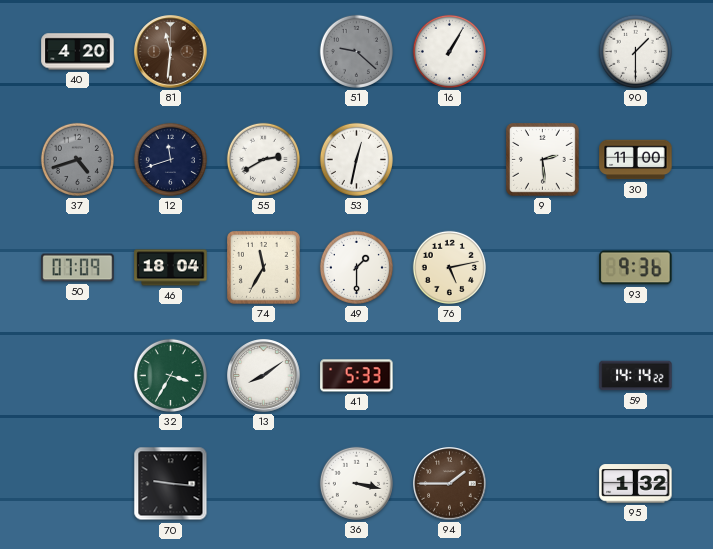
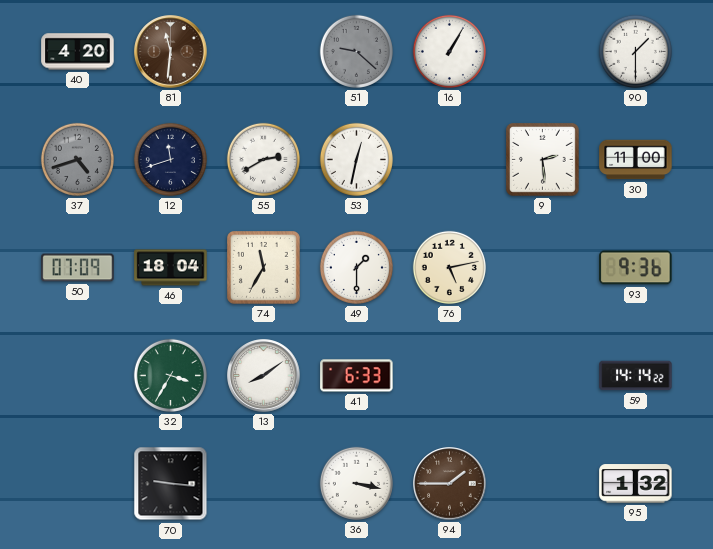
41: 5:33 -> 6:33 (357, 376)
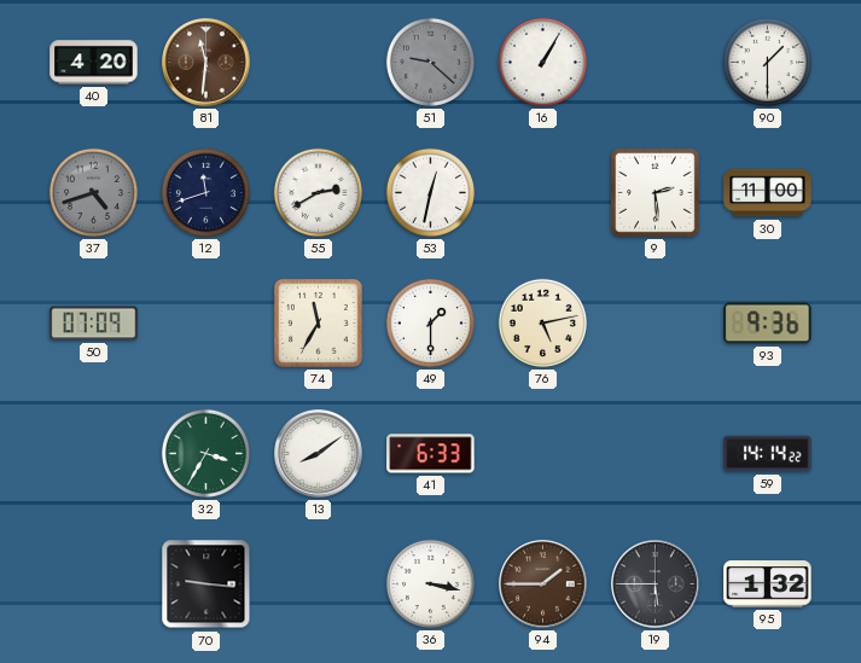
46: 18:04 -> none (171, 268)
19: none -> 5:45 (656, 585)
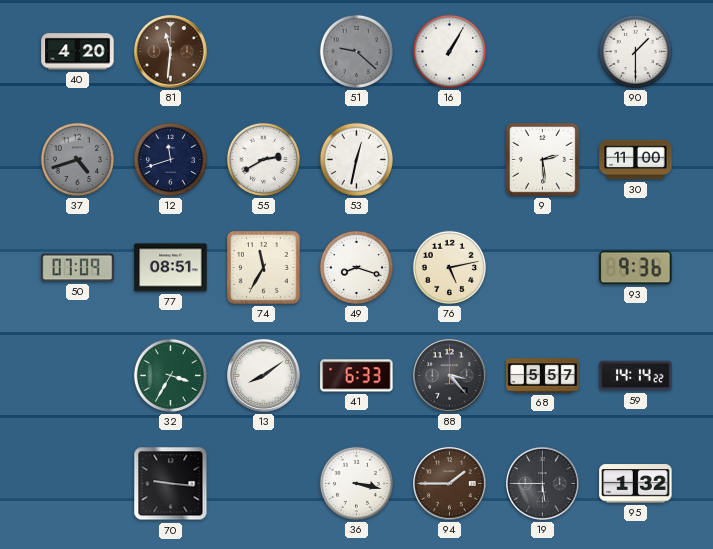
77: none -> 08:51 (171, 268)
49: 1:30 -> 8:18 (356, 267)
88: none -> 3:23 (450, 376)
68: none -> 5:57 (543, 376)
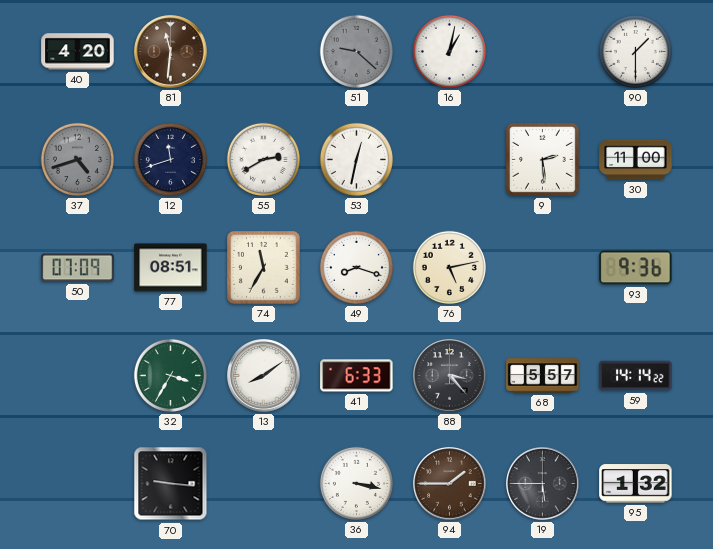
16: 1:05 -> 1:02 (449, 51)
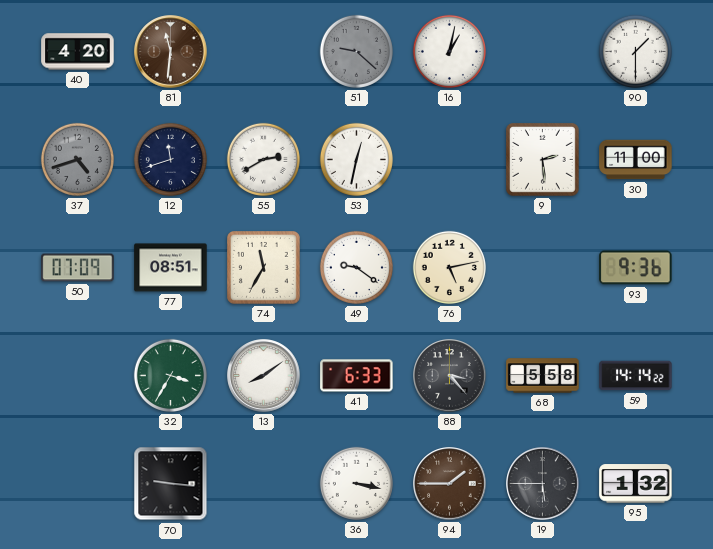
49: 8:18 -> 9:21 (356, 267)
68: 5:57 -> 5:58 (543, 376)
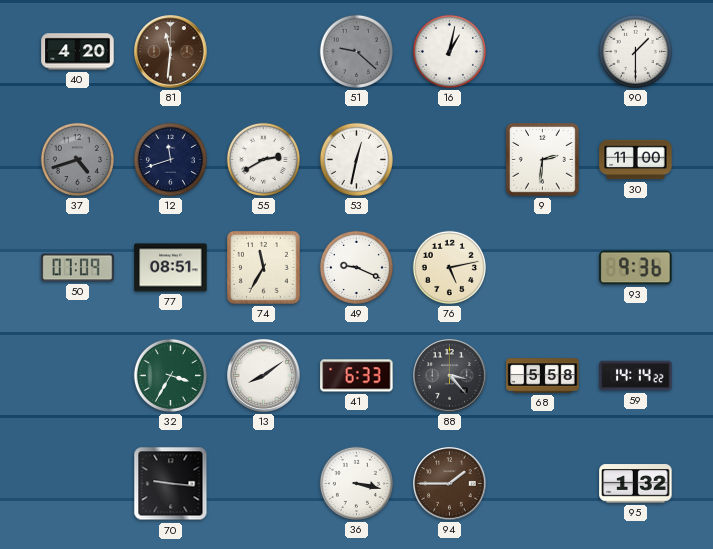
9: 2:29 -> 2:31 (543, 160)
49: 9:21 -> 9:19 (356, 267)
19: 5:45 -> none (543, 484)
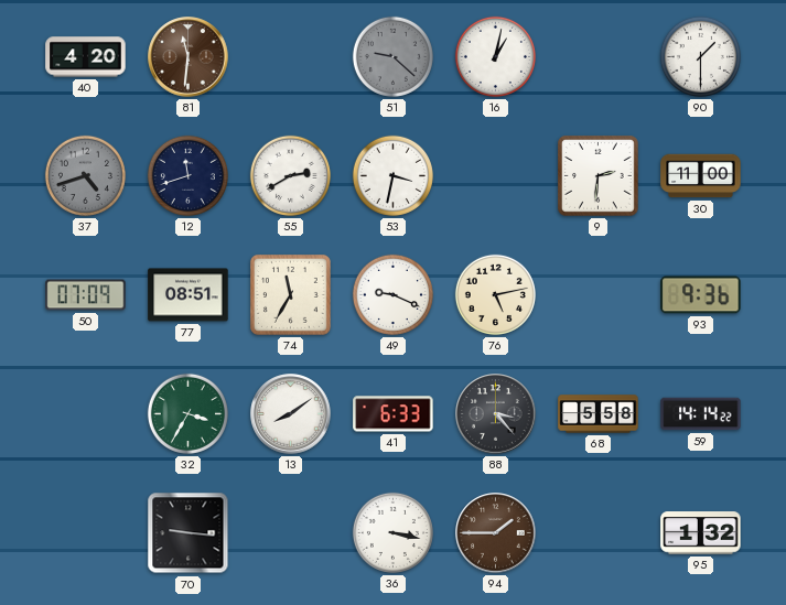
53: 12:32 -> 3:32 (392, 175)
